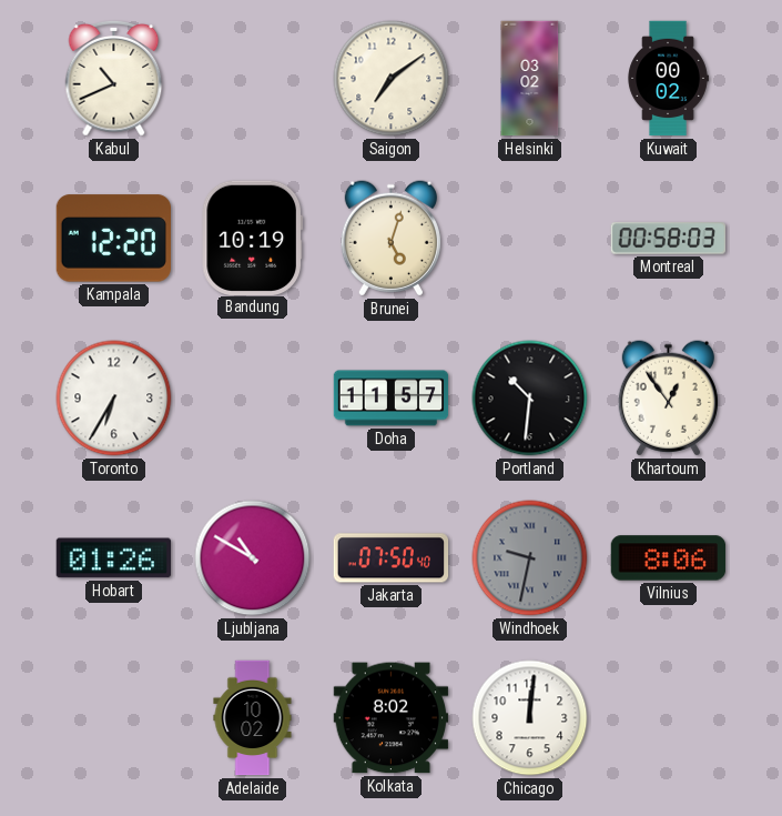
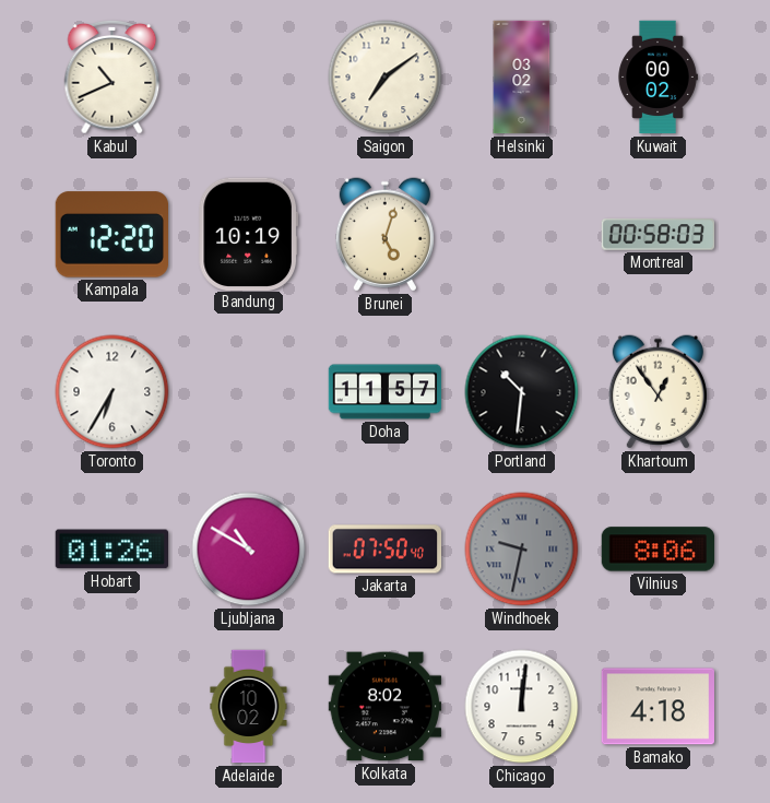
Bamako: none -> 4:18 (658, 707)
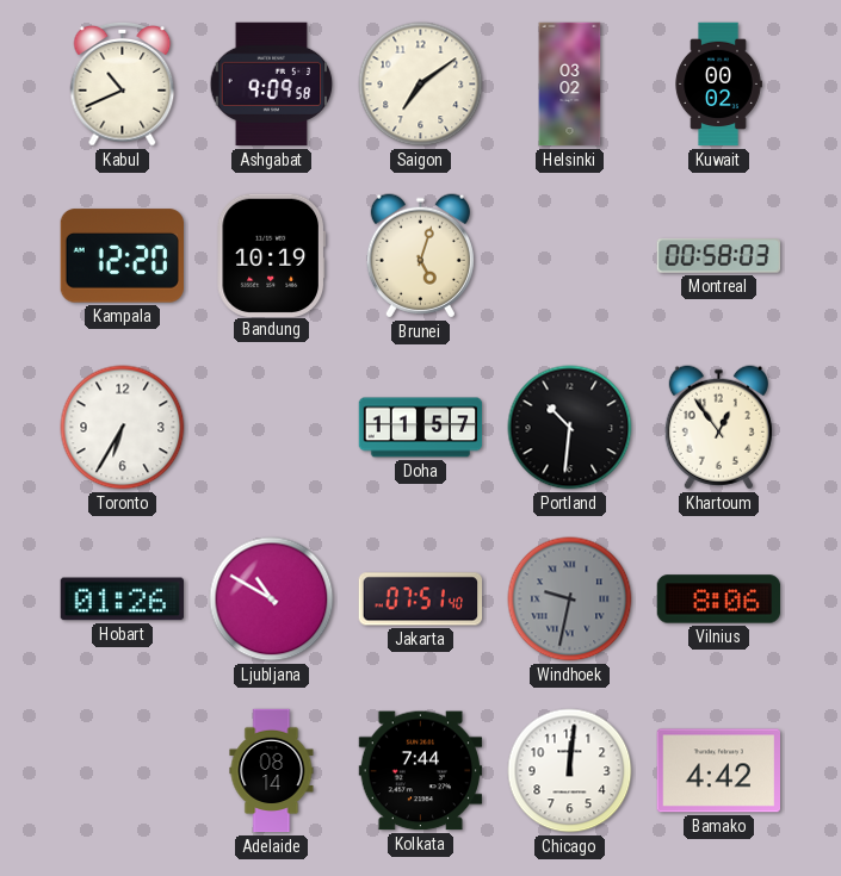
Ashgabat: none -> 9:09 (272, 85)
Jakarta: 07:50 -> 07:51 (421, 599)
Adelaide: 10:02 -> 08:14 (272, 771)
Kolkata: 8:02 -> 7:44 (421, 771)
Bamako: 4:18 -> 4:42 (718, 771)
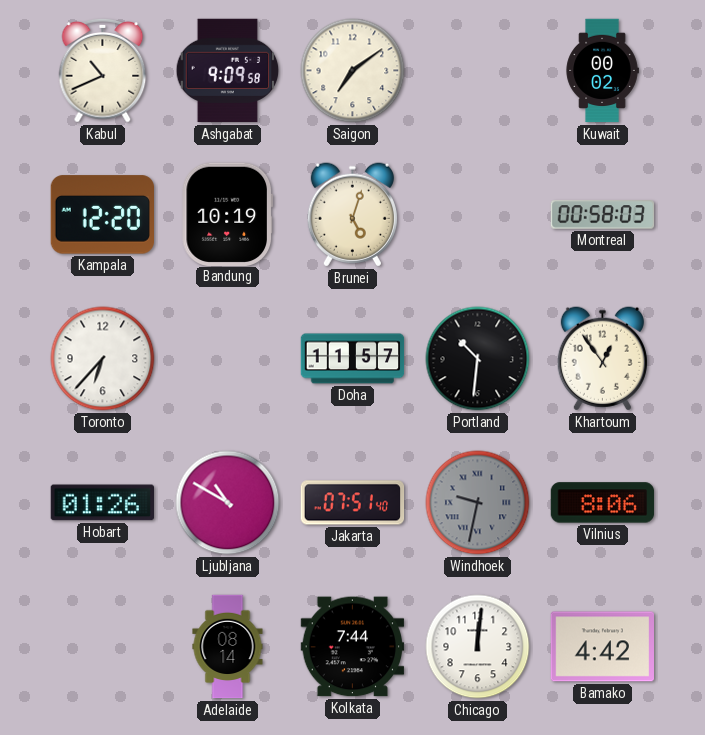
Helsinki: 03:02 -> none (570, 85)
Toronto: 6:35 -> 6:37 (103, 359)
